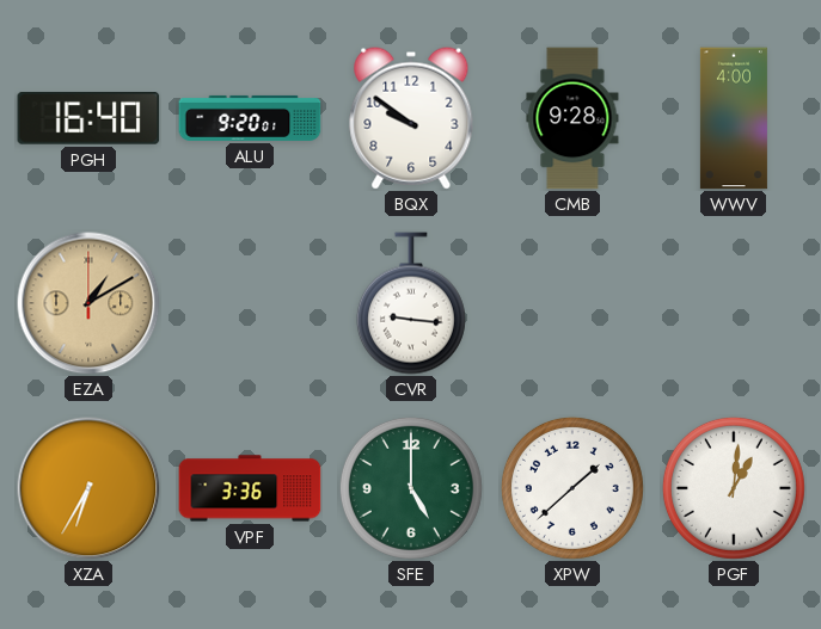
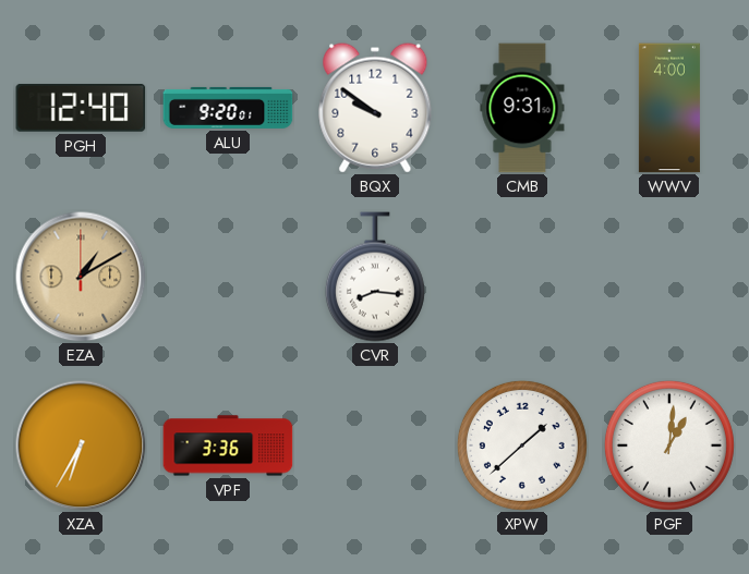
PGH: 16:40 -> 12:40 (81, 109)
CMB: 9:28 -> 9:31 (522, 108)
CVR: 9:16 -> 8:16 (375, 277)
SFE: 5:00 -> none (411, 488)
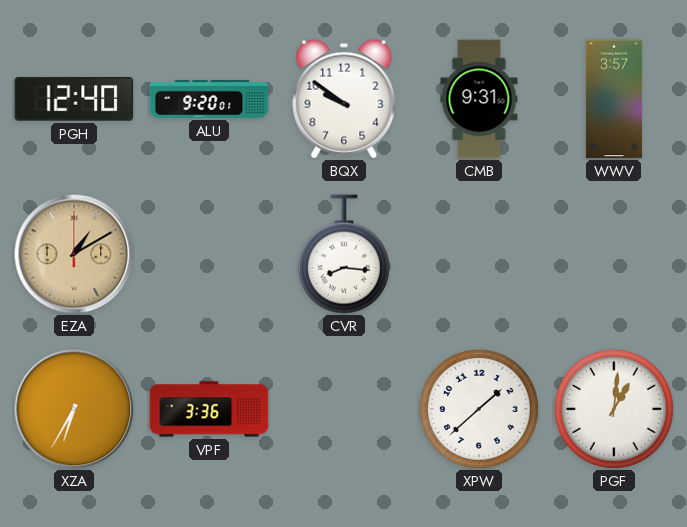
WWV: 4:00 -> 3:57 (614, 99)
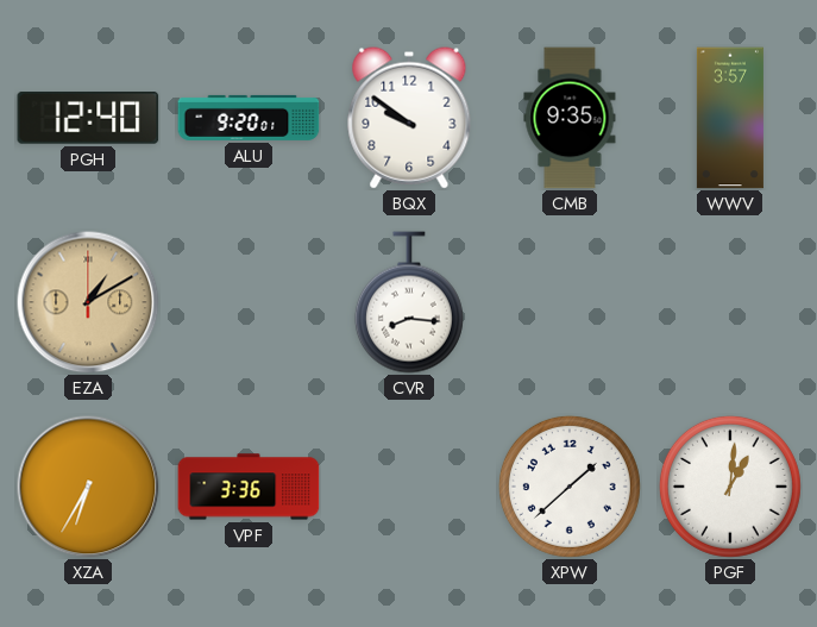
CMB: 9:31 -> 9:35 (570, 118)
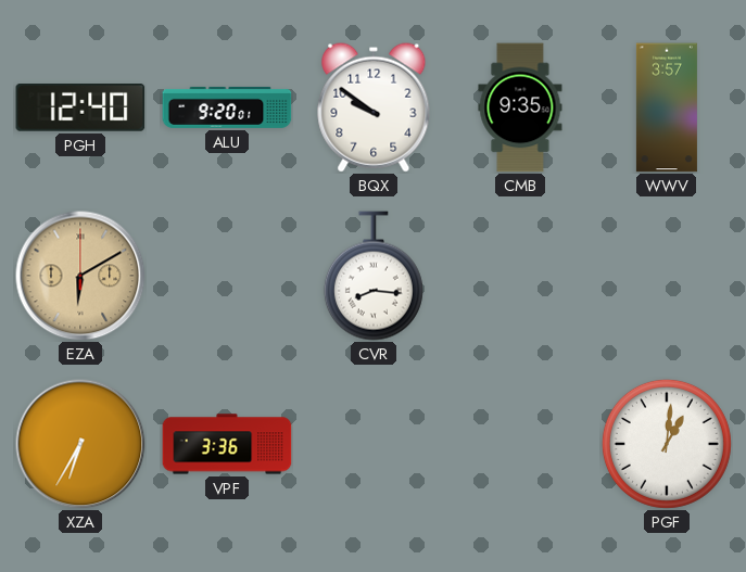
EZA: 1:10 -> 6:10 (80, 276)
XPW: 1:38 -> none (570, 487)
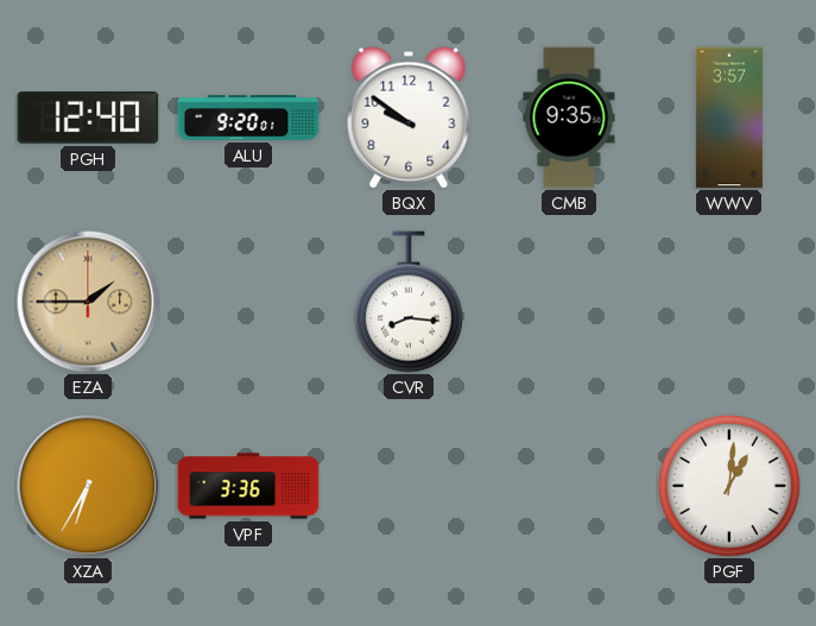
EZA: 6:10 -> 1:45 (88, 302)
